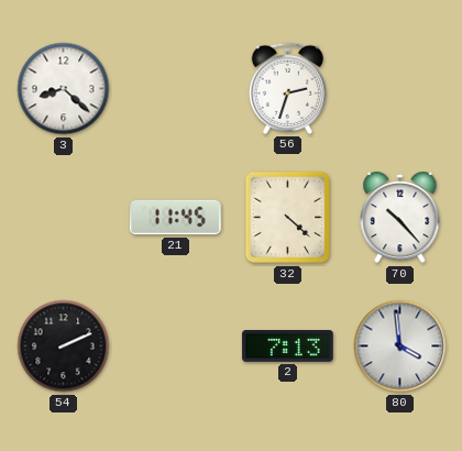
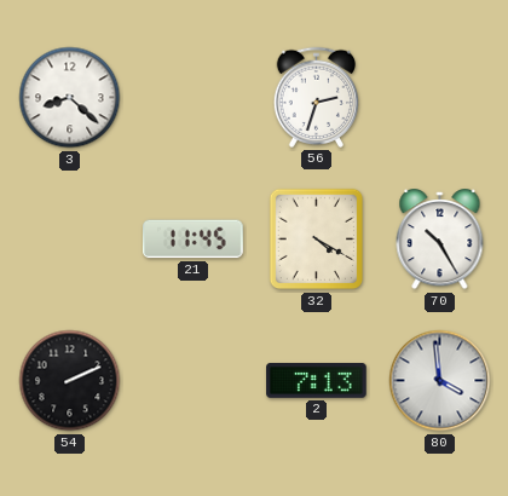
32: 4:22 -> 4:20 (317, 240)
70: 10:23 -> 10:25 (440, 241)
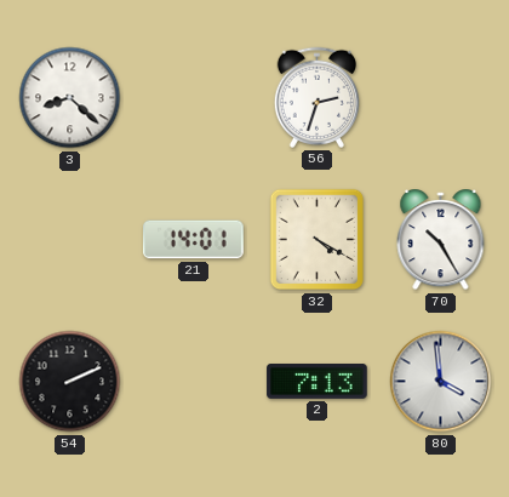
21: 11:45 -> 14:01 (194, 240)
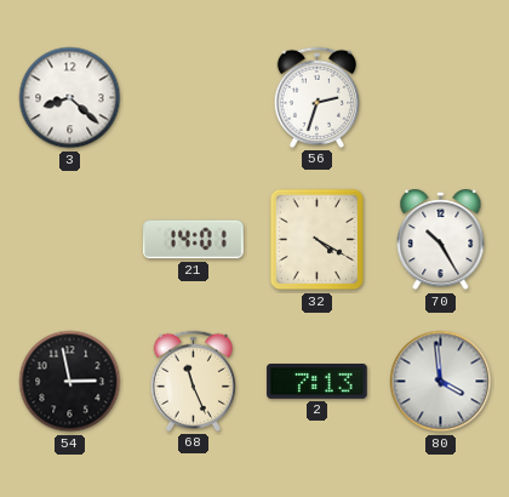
54: 2:11 -> 2:58 (70, 382)
68: none -> 11:26 (193, 381)
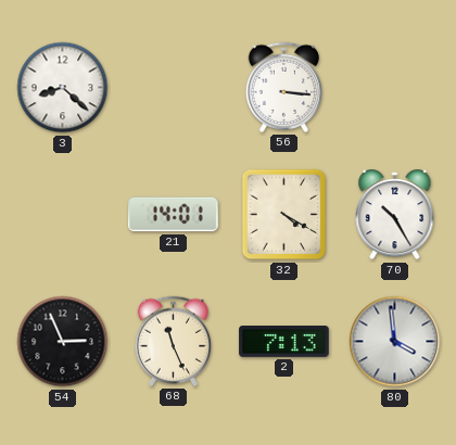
56: 2:33 -> 3:16 (283, 87)
54: 2:58 -> 2:56 (63, 342)
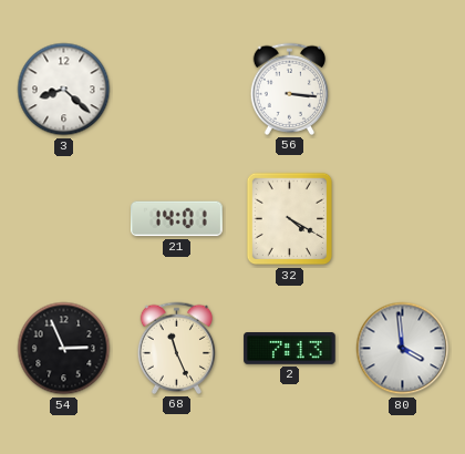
70: 10:25 -> none (395, 216)
